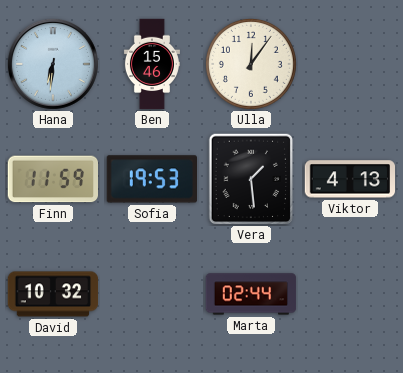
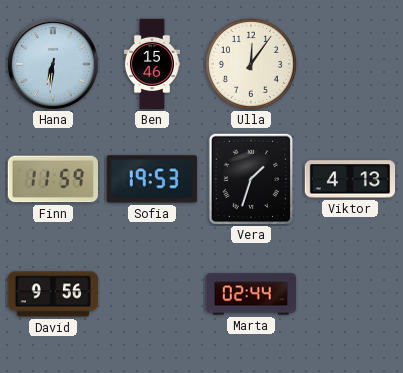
Vera: 1:29 -> 1:33 (251, 179)
David: 10:32 -> 9:56 (53, 294)
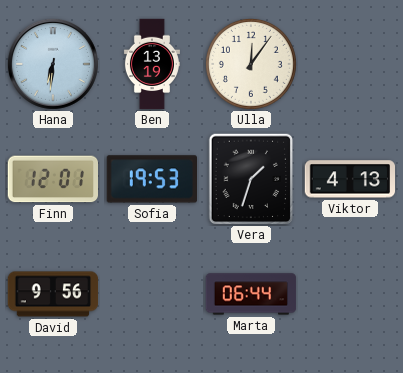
Ben: 15:46 -> 13:19 (152, 64)
Finn: 11:59 -> 12:01 (52, 179)
Marta: 02:44 -> 06:44 (251, 294)
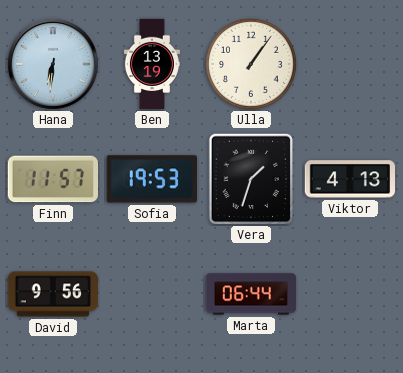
Ulla: 12:06 -> 1:06 (251, 64)
Finn: 12:01 -> 11:57 (52, 179)
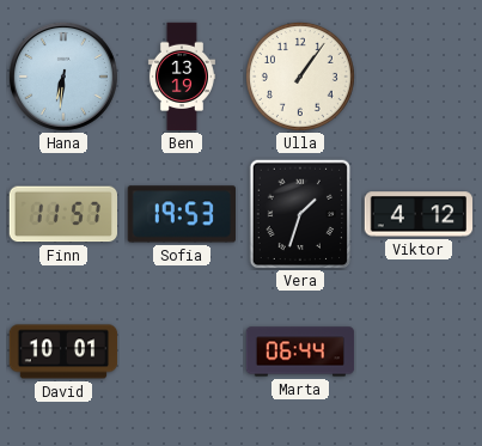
Viktor: 4:13 -> 4:12 (419, 214)
David: 9:56 -> 10:01 (63, 352)
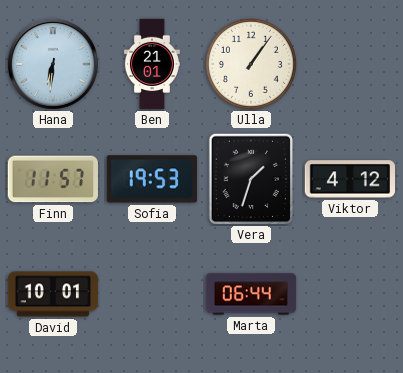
Ben: 13:19 -> 21:01 (152, 64)
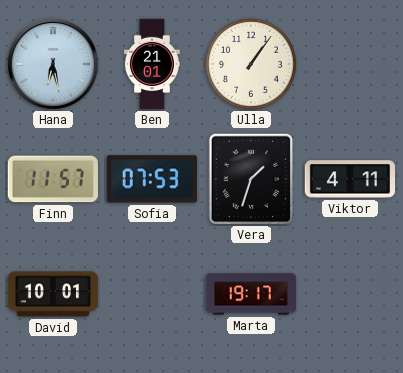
Hana: 6:31 -> 6:28 (53, 64)
Sofia: 19:53 -> 07:53 (151, 179)
Viktor: 4:12 -> 4:11 (350, 179)
Marta: 06:44 -> 19:17 (251, 294)
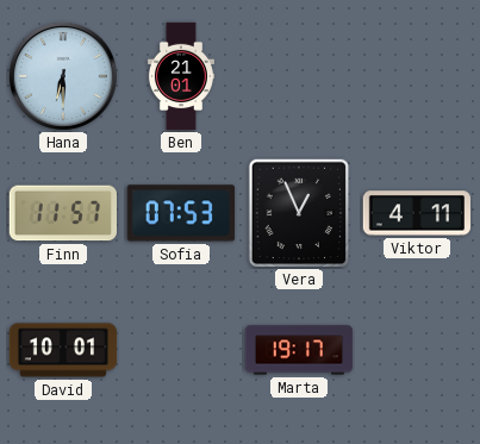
Hana: 6:28 -> 6:30 (63, 76)
Ulla: 1:06 -> none (251, 64)
Vera: 1:33 -> 12:56 (299, 213)
